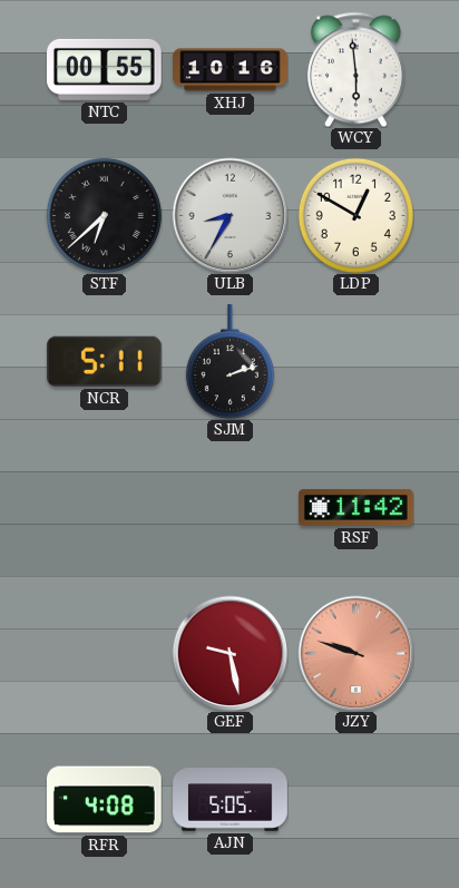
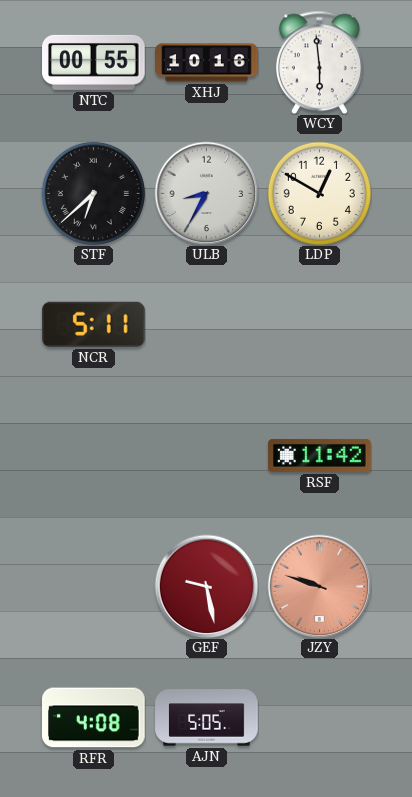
SJM: 2:12 -> none (229, 362)
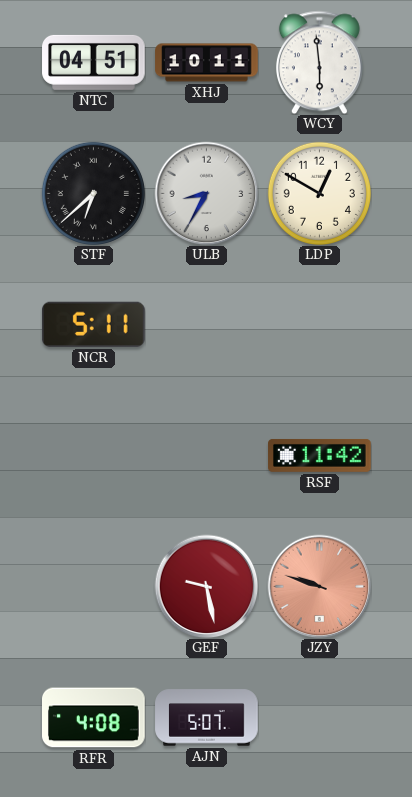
NTC: 00:55 -> 04:51 (94, 62)
XHJ: 10:16 -> 10:11 (207, 63)
AJN: 5:05 -> 5:07 (207, 718)
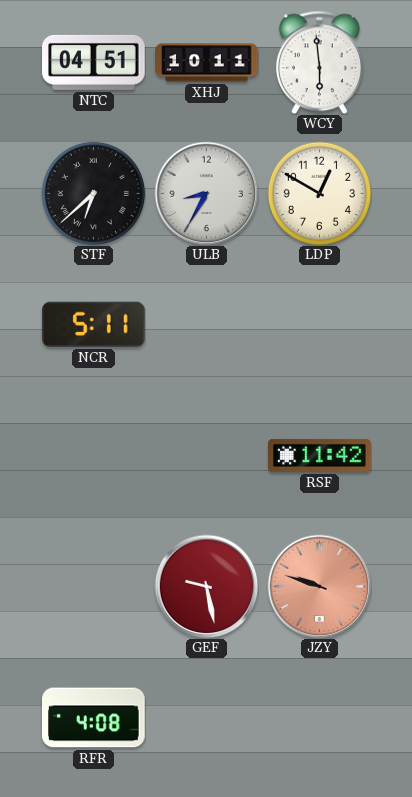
AJN: 5:07 -> none (207, 718)
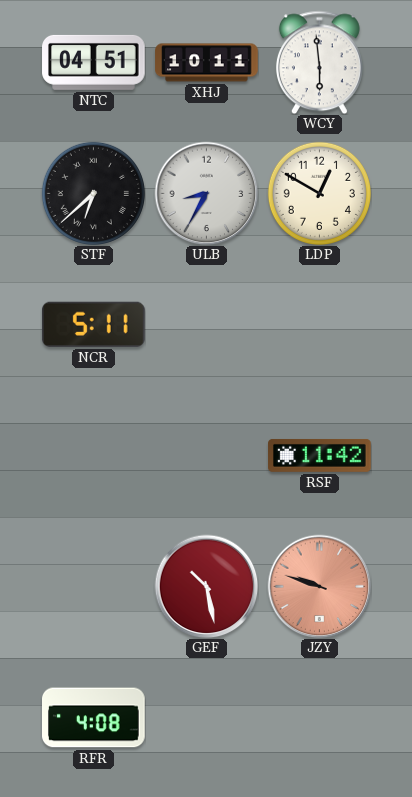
GEF: 9:28 -> 10:28 (206, 586)
